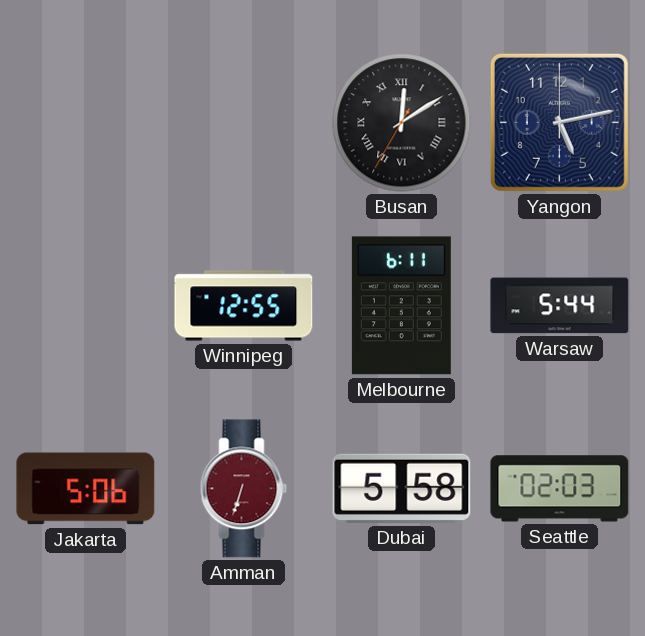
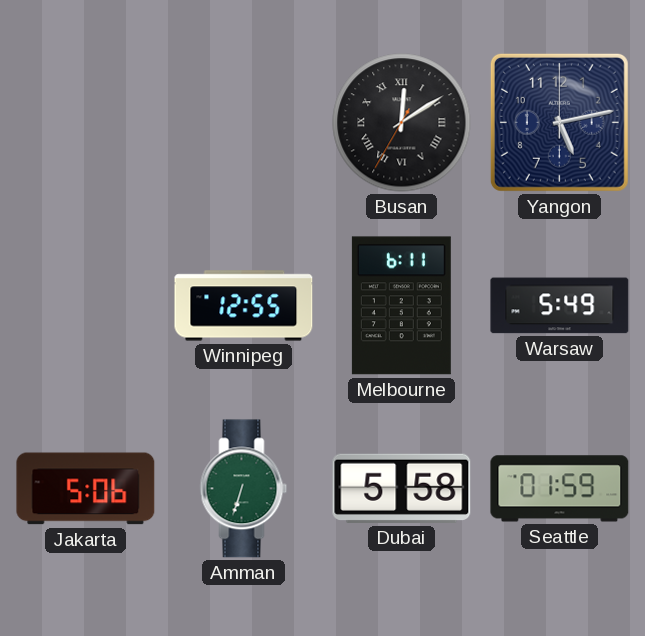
Warsaw: 5:44 -> 5:49 (560, 306)
Amman dial: burgundy -> green (244, 489)
Seattle: 02:03 -> 01:59 (560, 489)
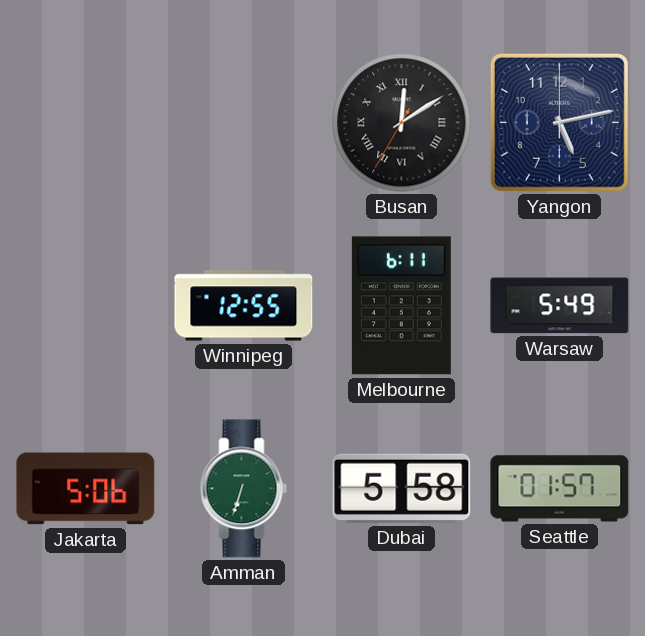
Seattle: 01:59 -> 01:57 (560, 489)
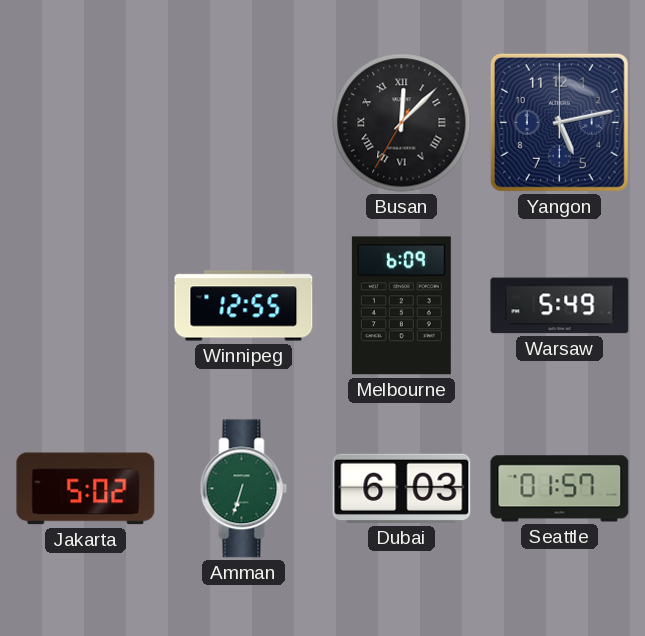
Busan: 12:09 -> 12:07 (402, 123)
Melbourne: 6:11 -> 6:09 (401, 306)
Jakarta: 5:06 -> 5:02 (86, 489)
Dubai: 5:58 -> 6:03 (402, 488)
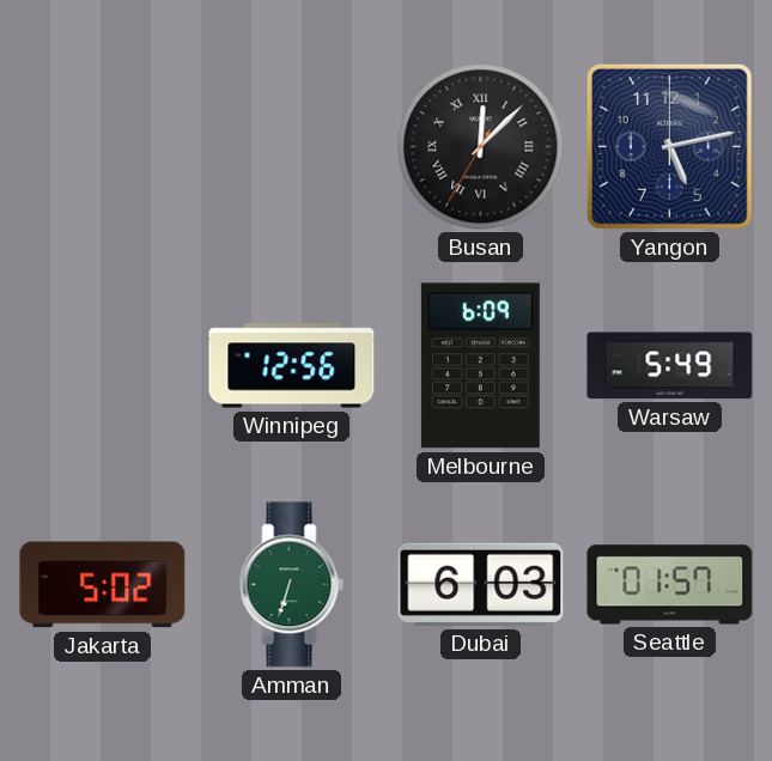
Winnipeg: 12:55 -> 12:56 (292, 366)
